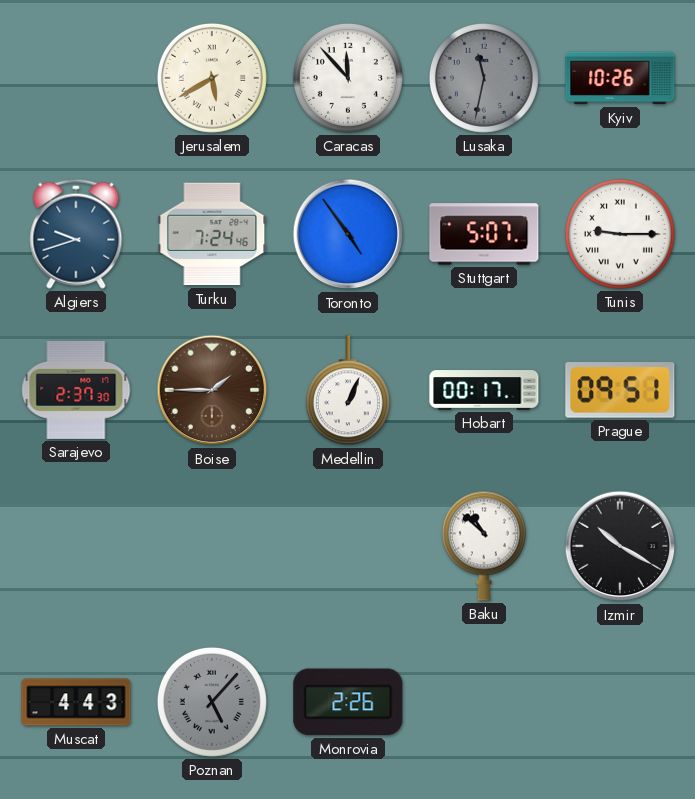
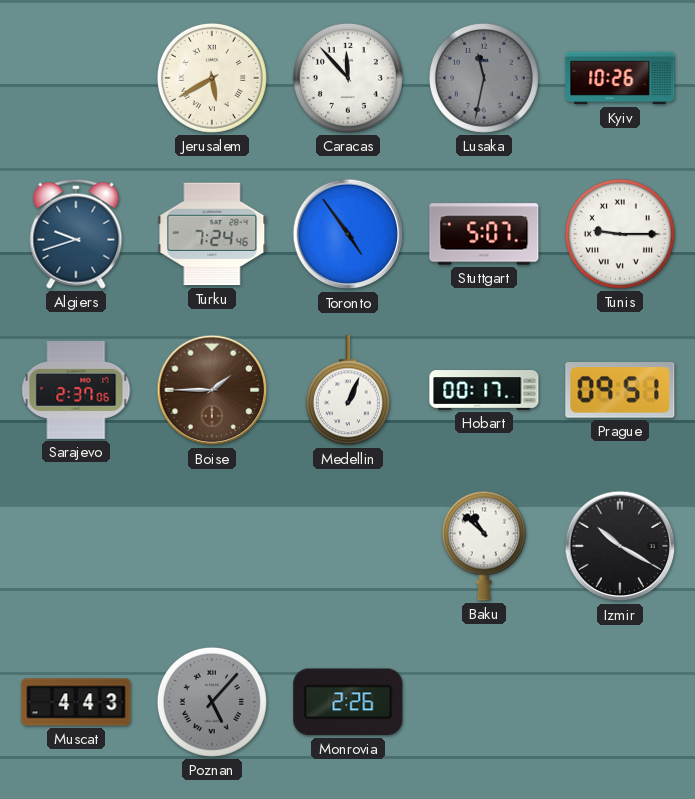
Sarajevo: 2:37:30 -> 2:37:06 (76, 390)
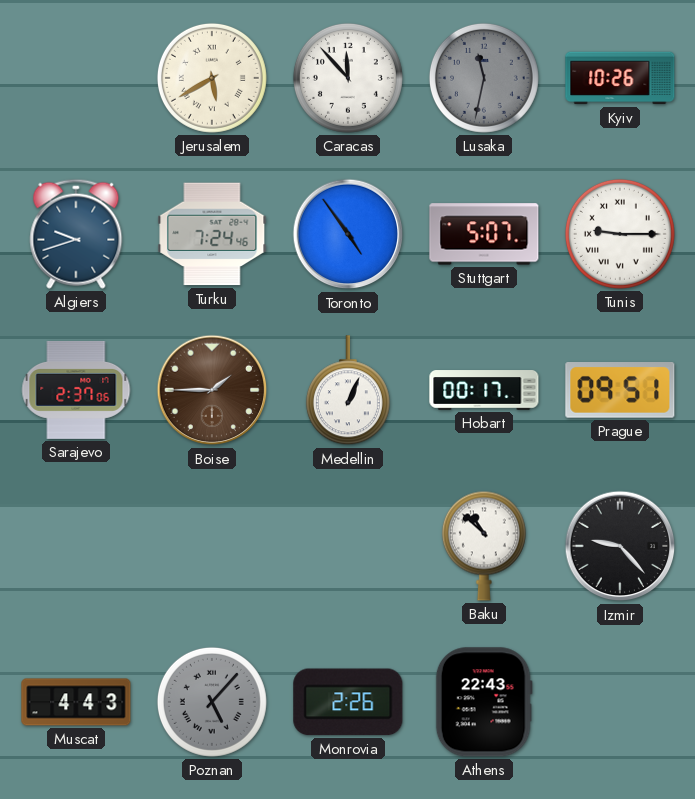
Izmir: 10:20 -> 9:23 (620, 546)
Athens: none -> 22:43 (484, 702)
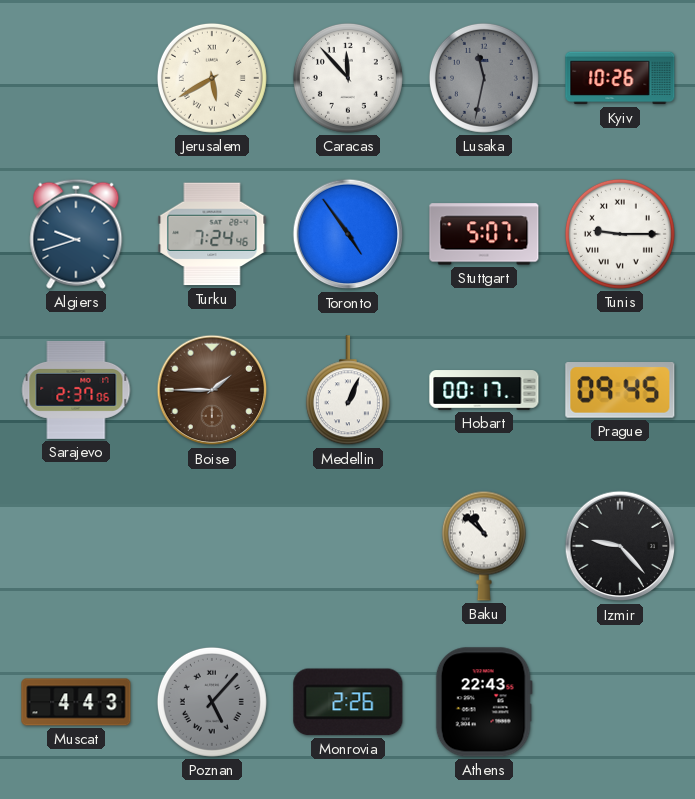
Prague: 09:51 -> 09:45 (620, 391)
